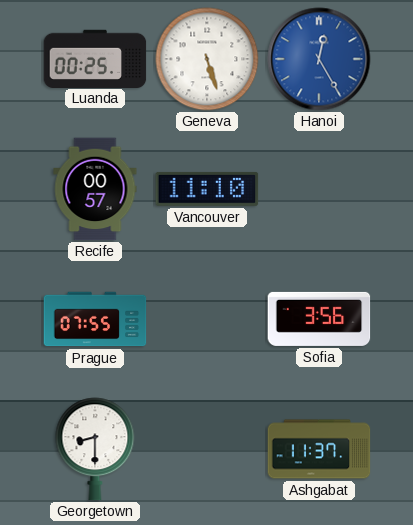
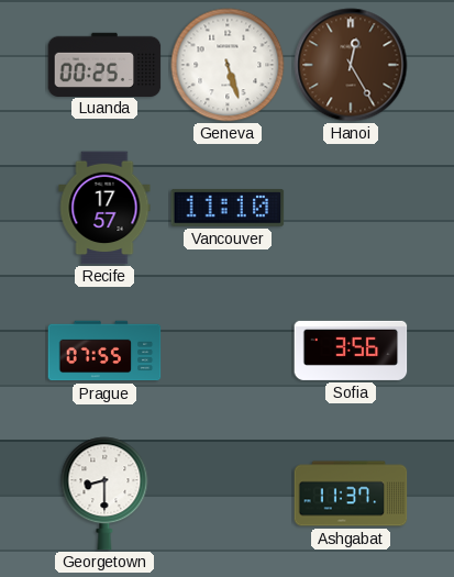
Hanoi dial: blue -> brown (351, 65)
Recife: 00:57 -> 17:57 (104, 208)
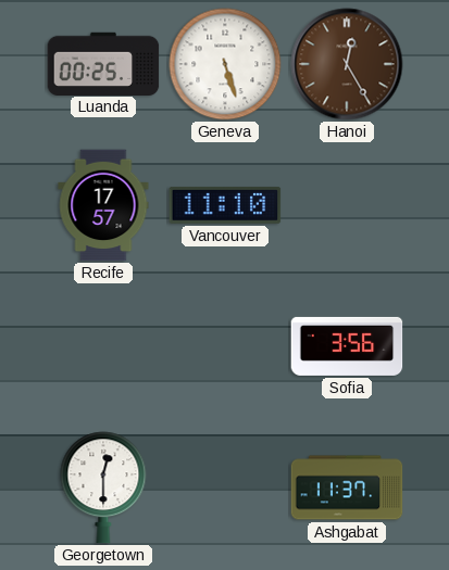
Prague: 07:55 -> none (104, 351)
Georgetown: 8:30 -> 12:30 (103, 487)
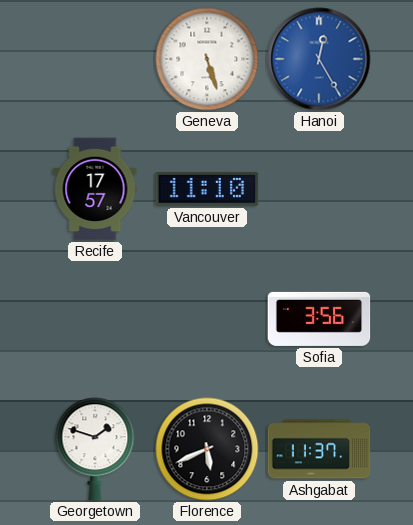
Luanda: 00:25 -> none (103, 63)
Hanoi dial: brown -> blue (319, 59)
Georgetown: 12:30 -> 1:48 (95, 449)
Florence: none -> 5:41 (207, 449)
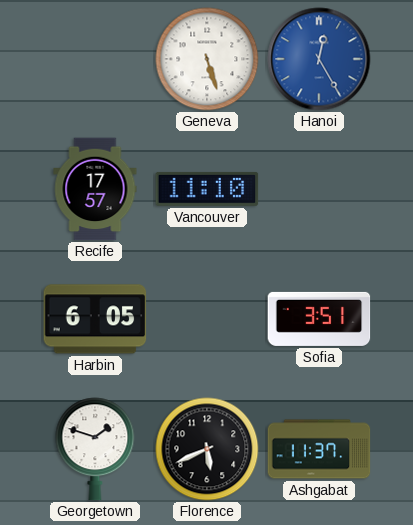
Harbin: none -> 6:05 (95, 319)
Sofia: 3:56 -> 3:51 (319, 319)
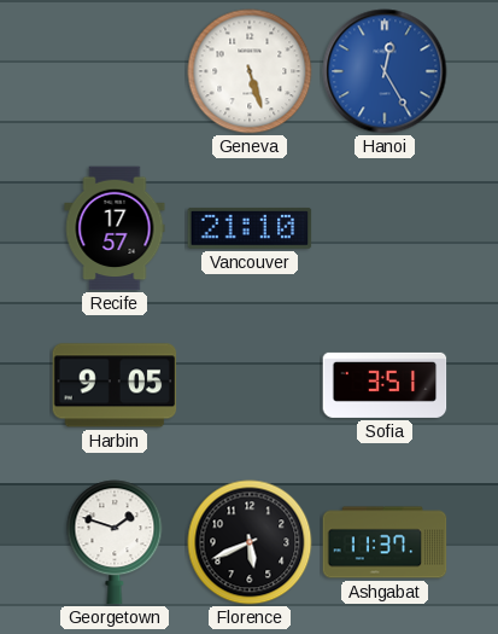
Vancouver: 11:10 -> 21:10 (250, 228)
Harbin: 6:05 -> 9:05 (115, 385)
